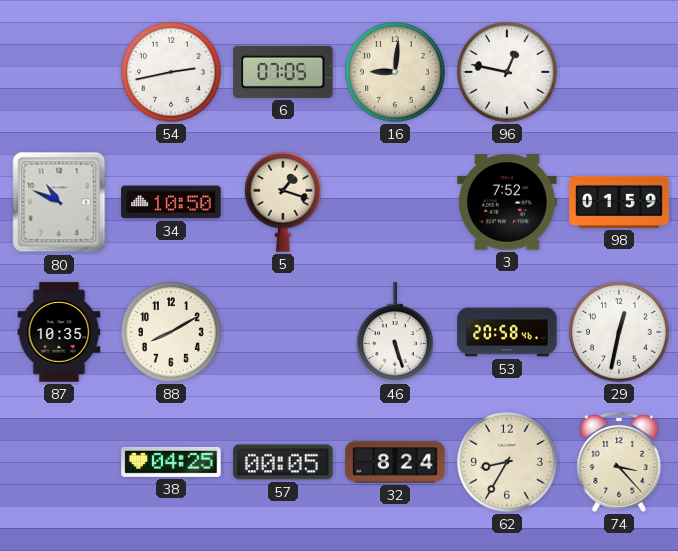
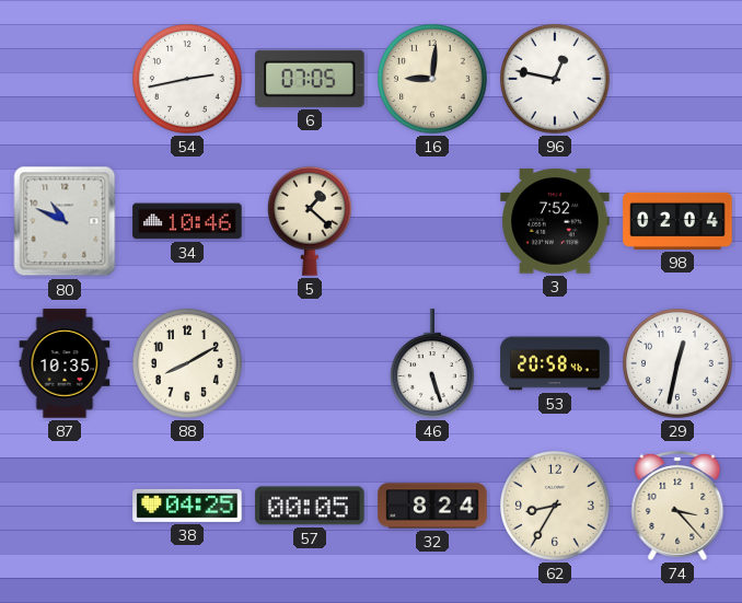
34: 10:50 -> 10:46 (187, 221)
5: 1:18 -> 1:22 (310, 221)
98: 01:59 -> 02:04 (677, 221)
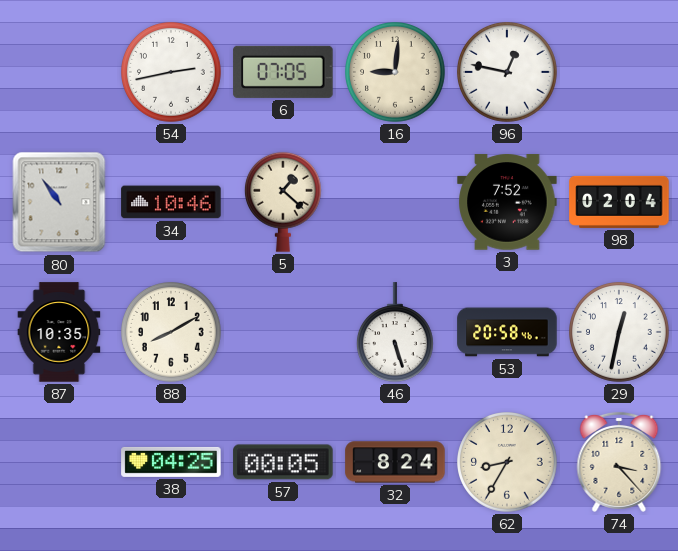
80: 10:49 -> 10:54 (59, 202)
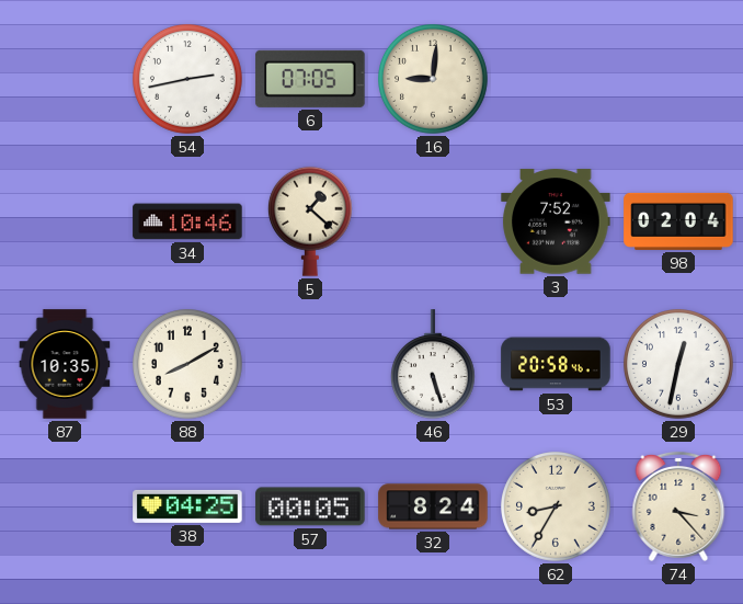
96: 12:47 -> none (508, 73)
80: 10:54 -> none (59, 202)
